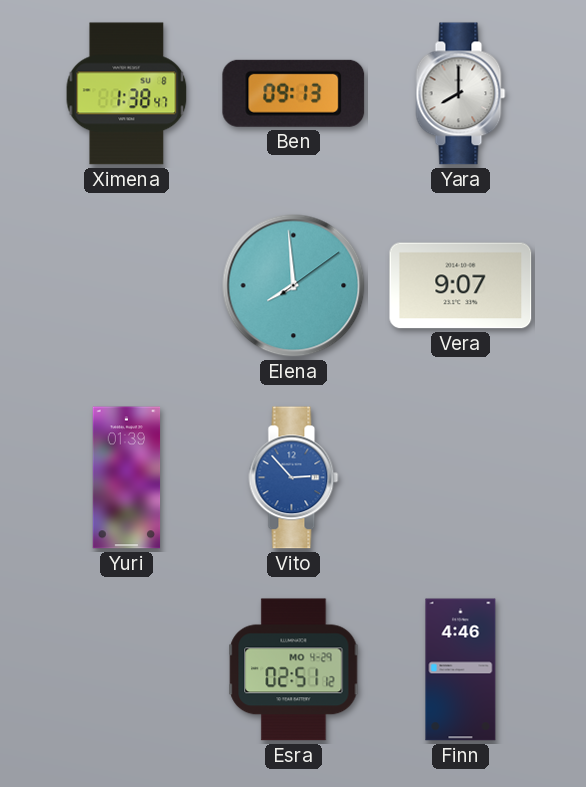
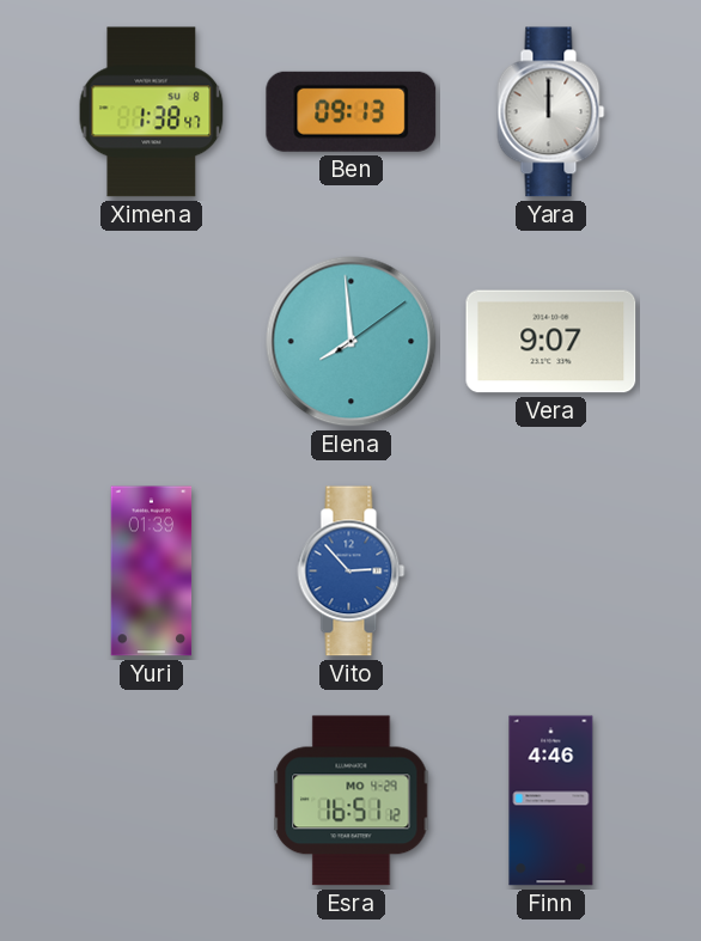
Yara: 8:00 -> 12:00 (551, 112)
Esra: 02:51 -> 16:51 (352, 801)
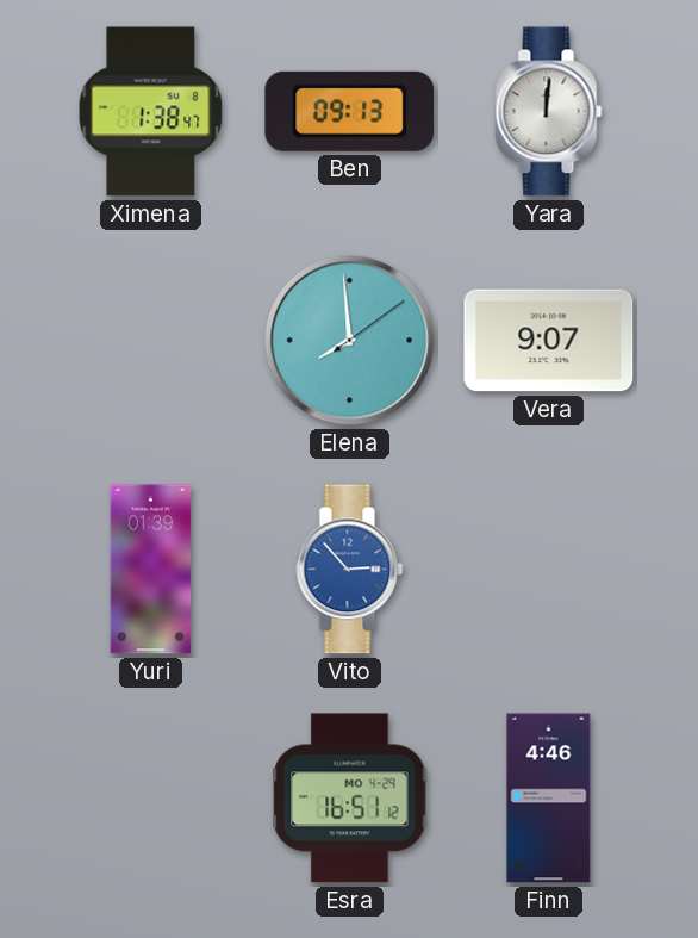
Yara: 12:00 -> 12:01 (549, 112)
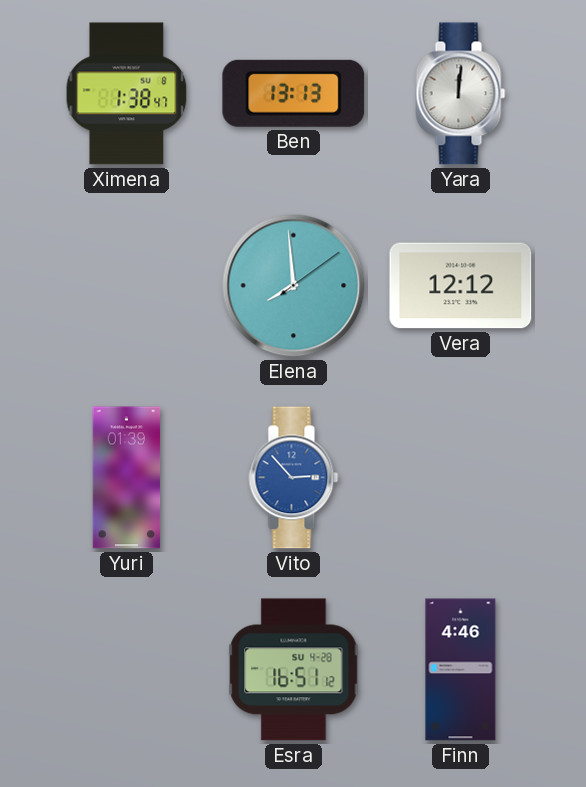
Ben: 09:13 -> 13:13 (294, 93)
Vera: 9:07 -> 12:12 (461, 286)
Esra date: MO 4-29 -> SU 4-28 (294, 670)
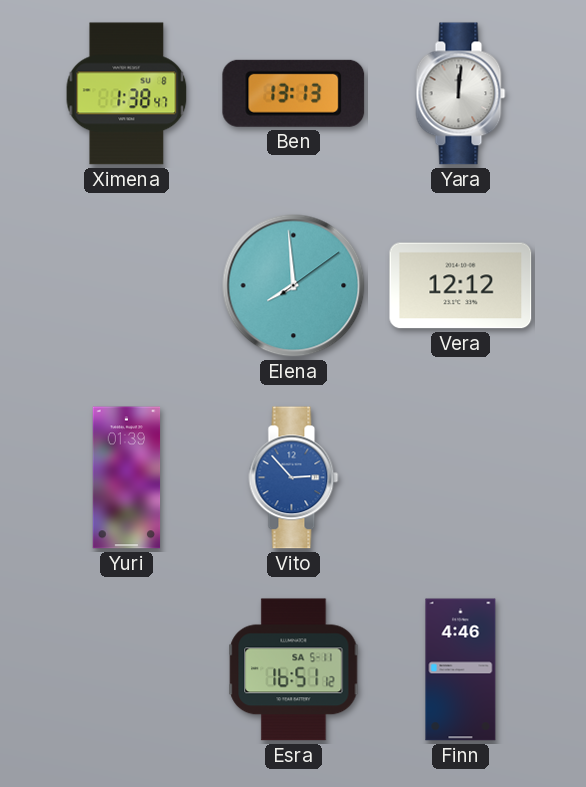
Esra date: SU 4-28 -> SA 5-11 (294, 670)
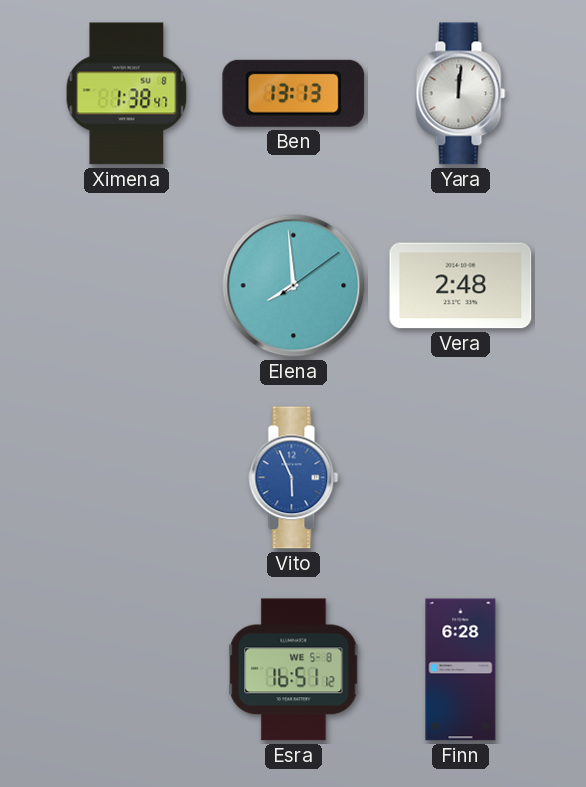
Vera: 12:12 -> 2:48 (461, 286)
Yuri: 01:39 -> none (127, 478)
Vito: 2:53 -> 5:56 (294, 478)
Esra date: SA 5-11 -> WE 5-8 (294, 670)
Finn: 4:46 -> 6:28 (461, 670)
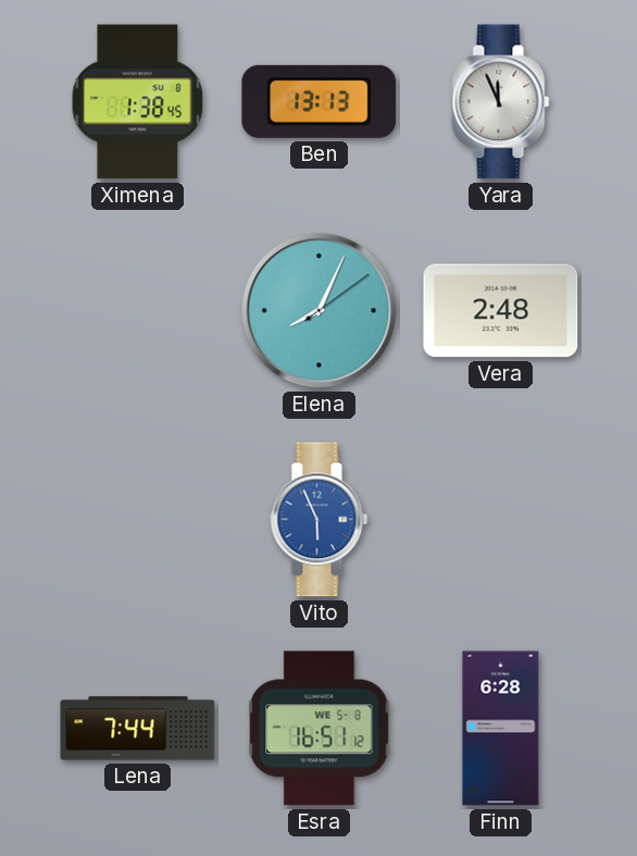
Ximena: 1:38:47 -> 1:38:45 (138, 102)
Yara: 12:01 -> 11:56 (501, 102)
Elena: 7:59 -> 8:04 (320, 311)
Lena: none -> 7:44 (138, 729)
